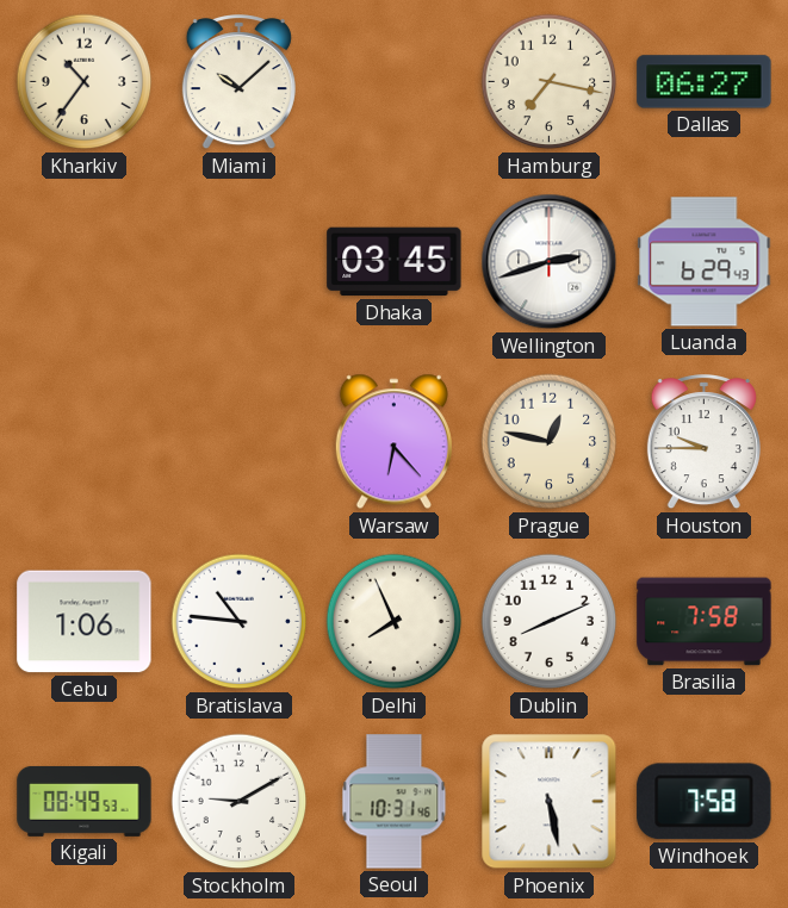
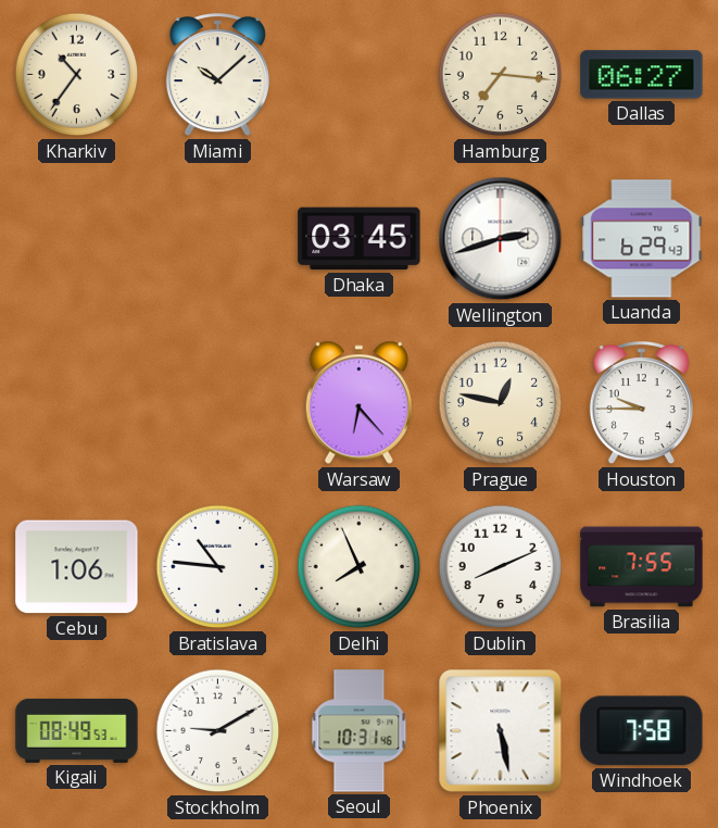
Hamburg: 7:17 -> 7:16 (501, 75)
Brasilia: 7:58 -> 7:55 (642, 567)
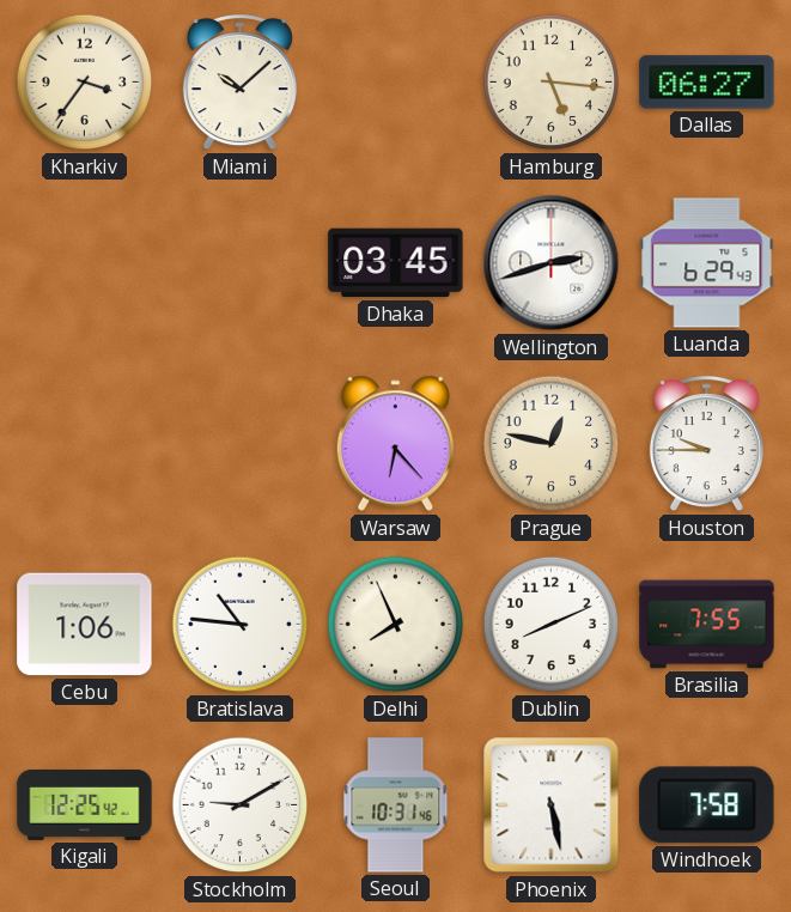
Kharkiv: 10:36 -> 3:36 (85, 83)
Hamburg: 7:16 -> 5:16 (552, 83)
Kigali: 08:49 -> 12:25 (85, 805)
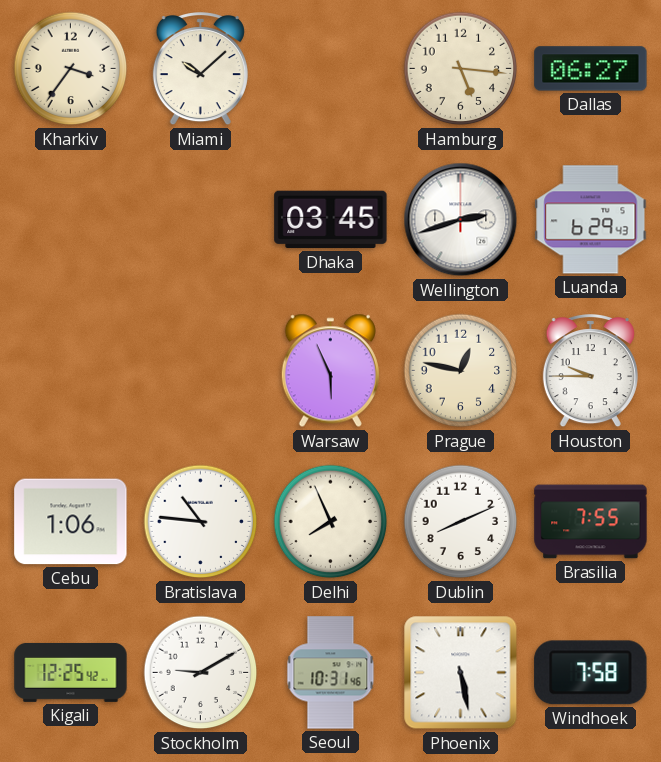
Warsaw: 6:23 -> 5:56 (330, 371)
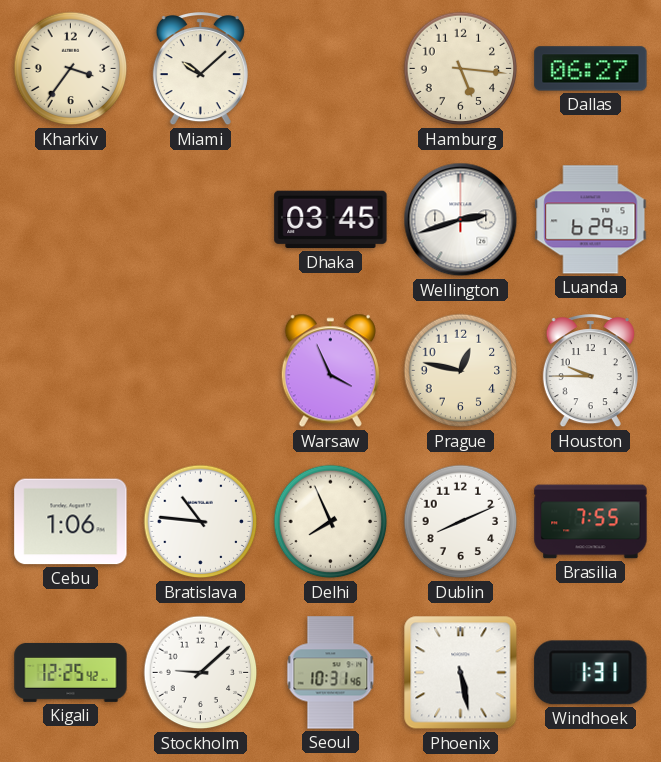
Warsaw: 5:56 -> 3:56 (330, 371)
Stockholm: 9:10 -> 9:08 (201, 673)
Windhoek: 7:58 -> 1:31 (591, 673)
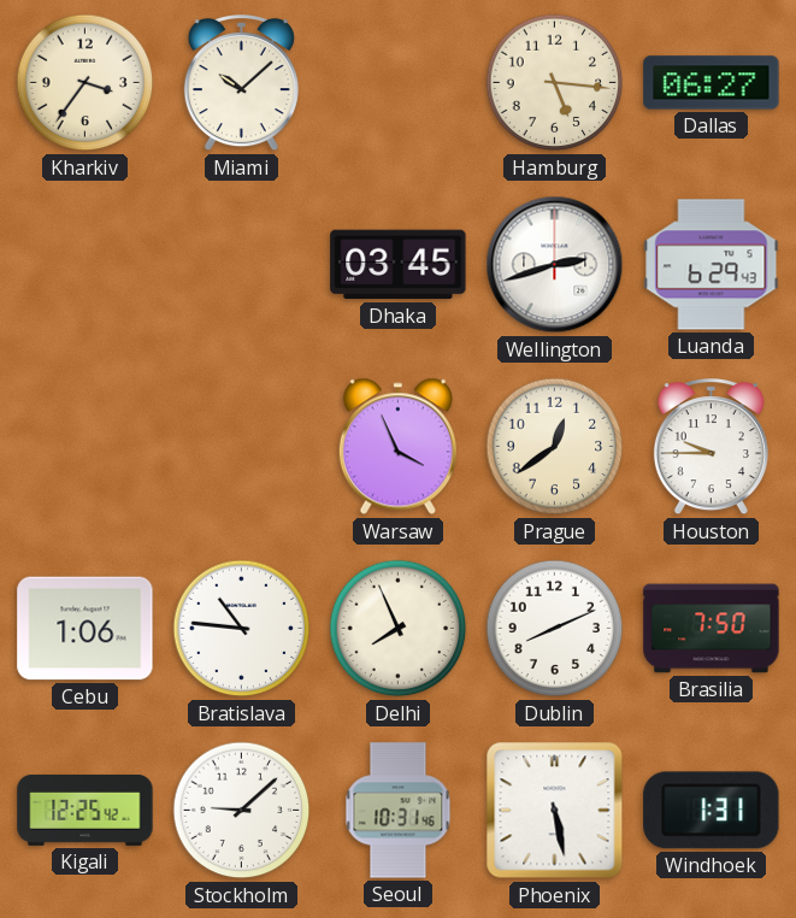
Prague: 12:47 -> 12:39 (555, 447)
Brasilia: 7:55 -> 7:50 (712, 629)
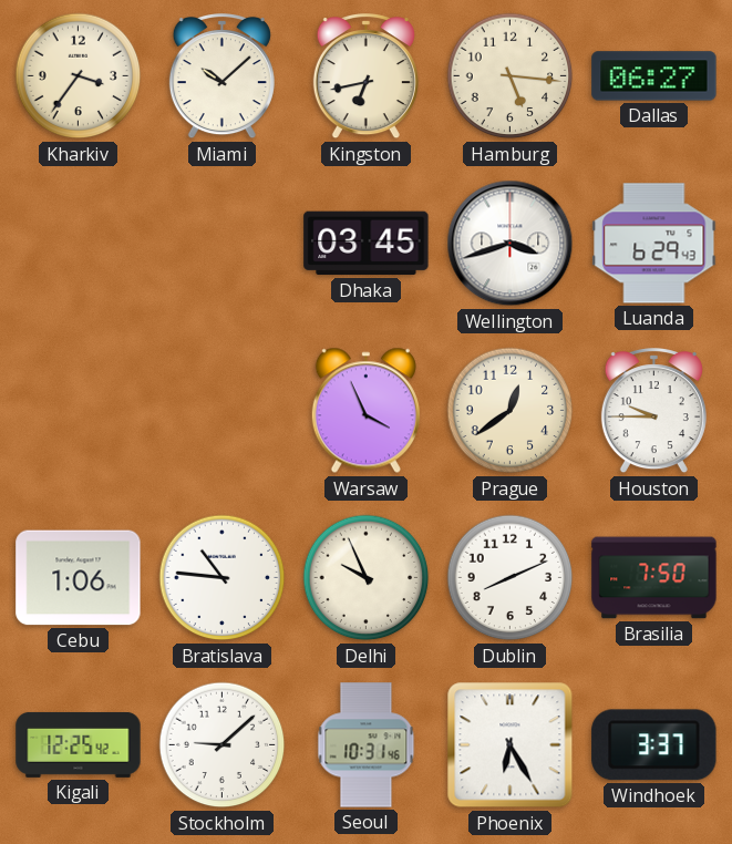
Kingston: none -> 6:43 (365, 78)
Wellington: 2:42 -> 3:42 (511, 244)
Delhi: 7:56 -> 9:56 (367, 578)
Phoenix: 5:28 -> 6:25 (511, 745)
Windhoek: 1:31 -> 3:37 (654, 745)
